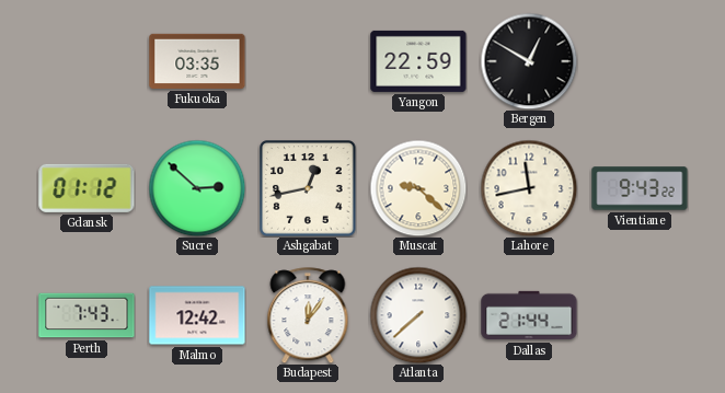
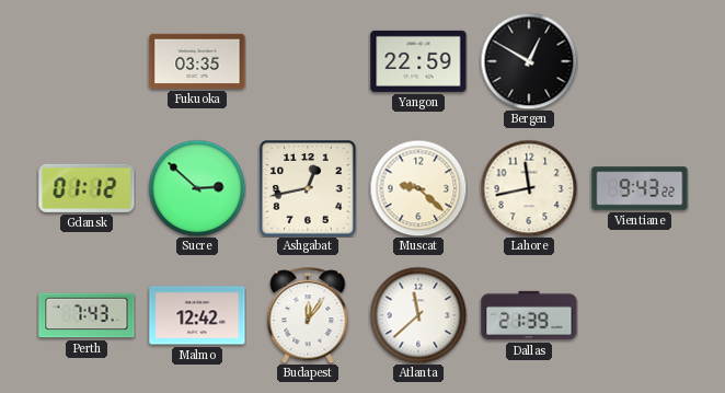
Atlanta: 7:38 -> 11:38 (418, 315)
Dallas: 21:44 -> 21:39 (529, 315)
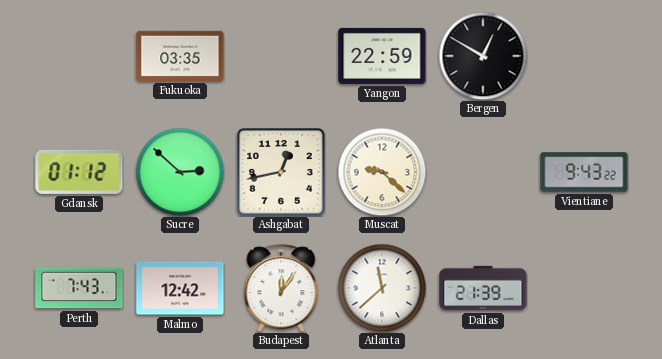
Lahore: 11:43 -> none (529, 188)
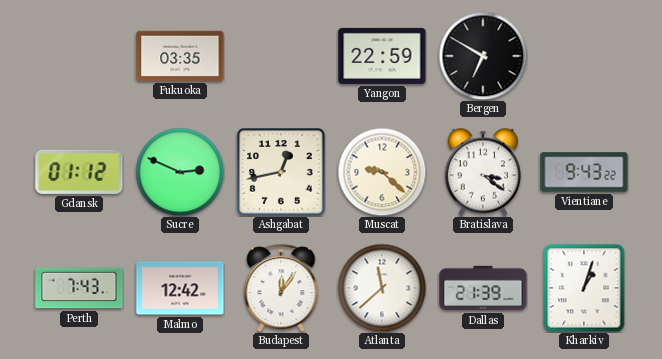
Bergen: 12:50 -> 6:50 (483, 56)
Sucre: 2:52 -> 2:49 (180, 172)
Bratislava: none -> 3:21 (483, 172)
Kharkiv: none -> 1:03 (584, 288)
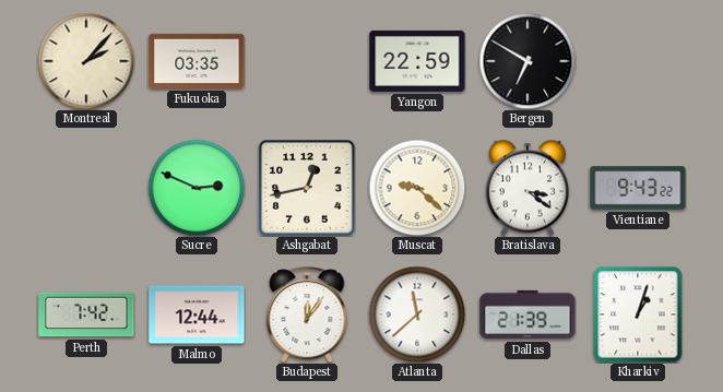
Montreal: none -> 2:07 (86, 61)
Gdansk: 01:12 -> none (79, 172)
Perth: 7:43 -> 7:42 (86, 314)
Malmo: 12:42 -> 12:44 (197, 314)
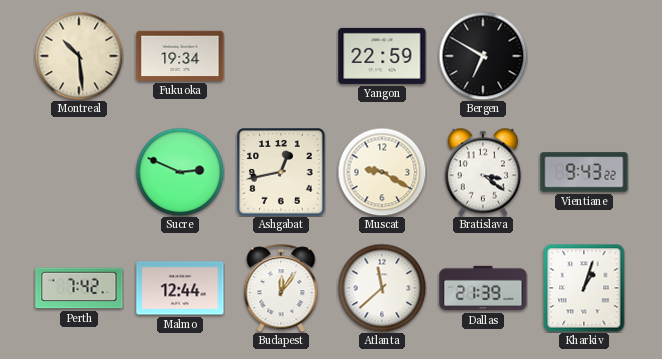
Montreal: 2:07 -> 10:29 (79, 56)
Fukuoka: 03:35 -> 19:34 (180, 56)
Muscat: 9:22 -> 9:20 (382, 172)
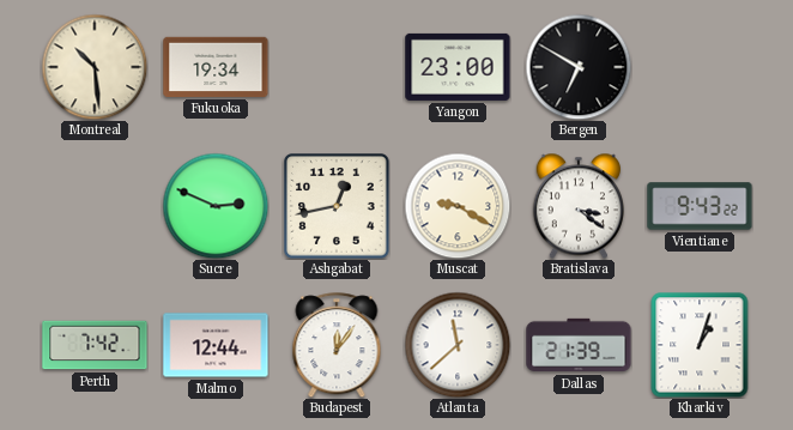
Yangon: 22:59 -> 23:00 (458, 67)
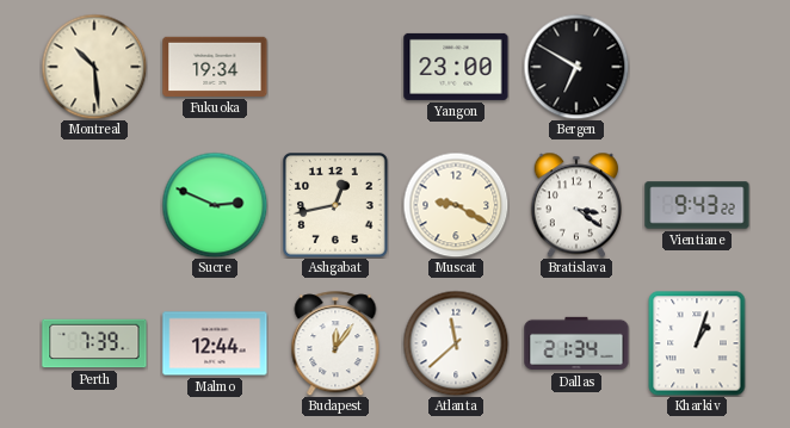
Perth: 7:42 -> 7:39 (94, 343)
Dallas: 21:39 -> 21:34 (576, 343)
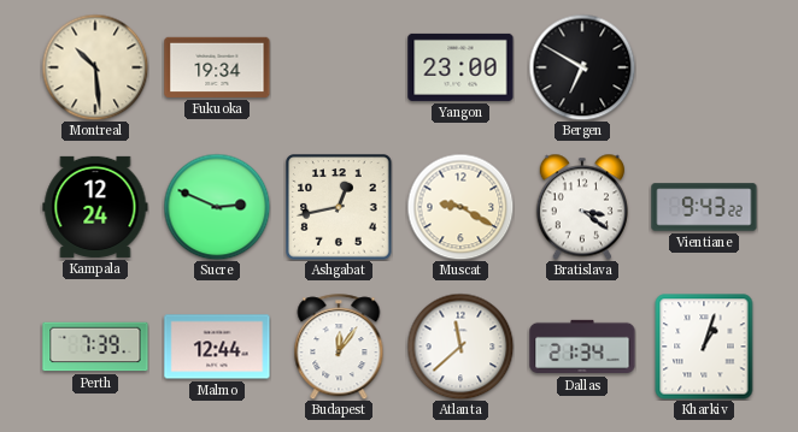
Kampala: none -> 12:24 (95, 207)
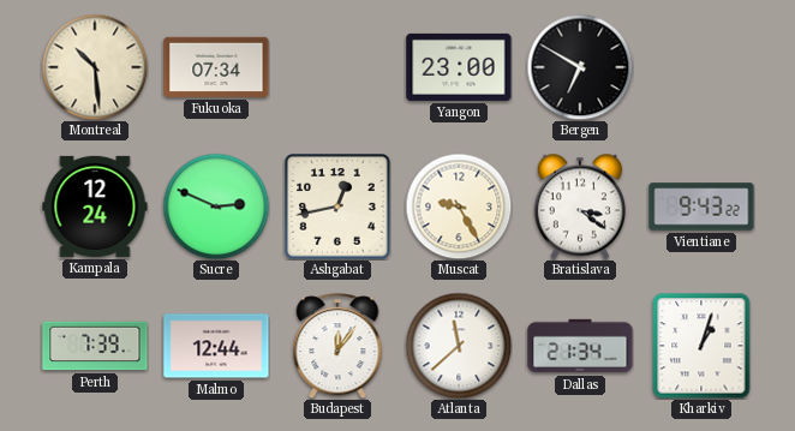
Fukuoka: 19:34 -> 07:34 (216, 67)
Muscat: 9:20 -> 9:25 (459, 206)
